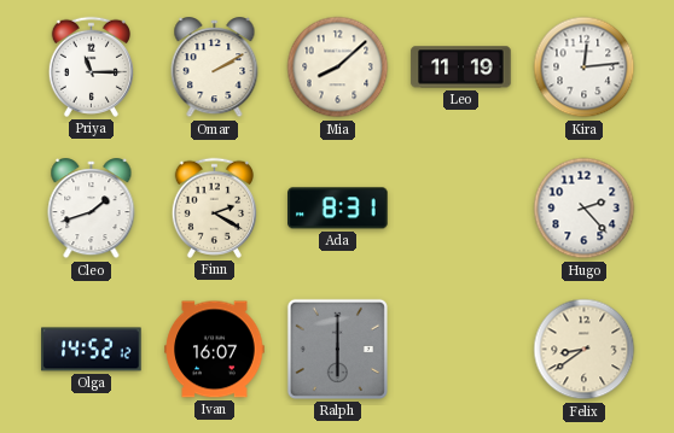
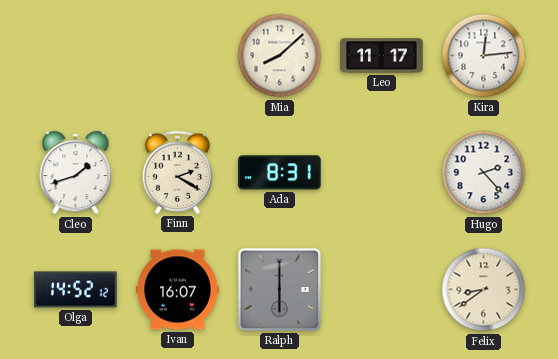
Priya: 11:15 -> none (91, 66)
Omar: 2:10 -> none (215, 68)
Leo: 11:19 -> 11:17 (382, 56)
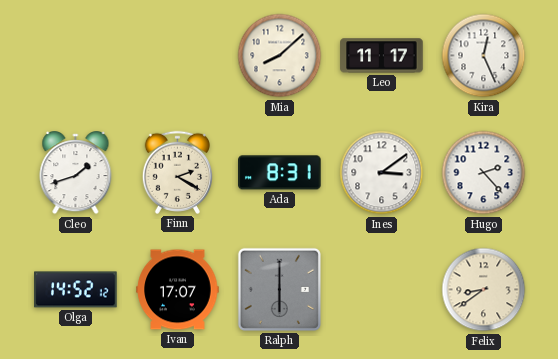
Kira: 12:14 -> 12:26 (484, 56)
Ines: none -> 3:09 (382, 173)
Ivan: 16:07 -> 17:07 (178, 290)
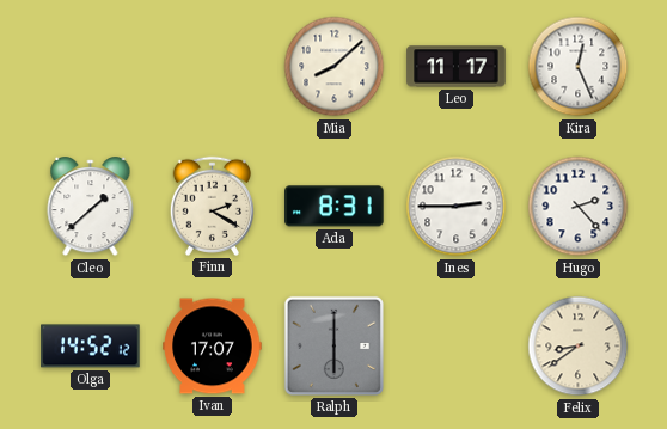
Cleo: 1:42 -> 1:38 (91, 207)
Ines: 3:09 -> 2:45 (457, 207)
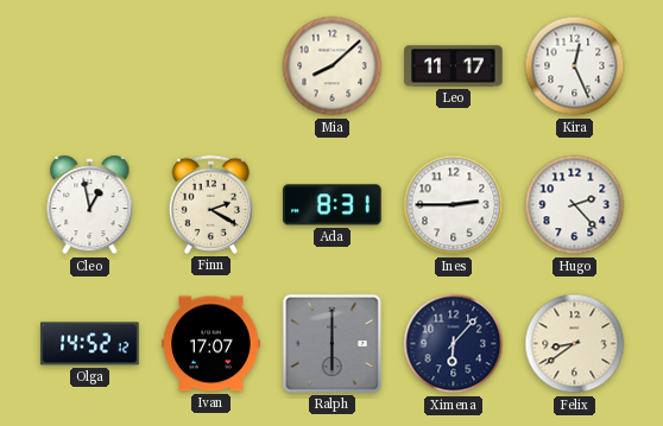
Cleo: 1:38 -> 12:58 (90, 205)
Ximena: none -> 6:07 (454, 344)
